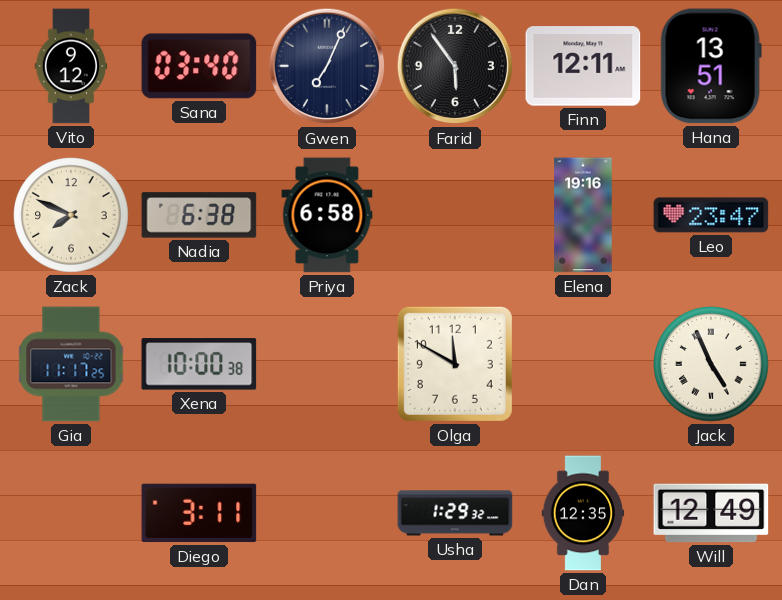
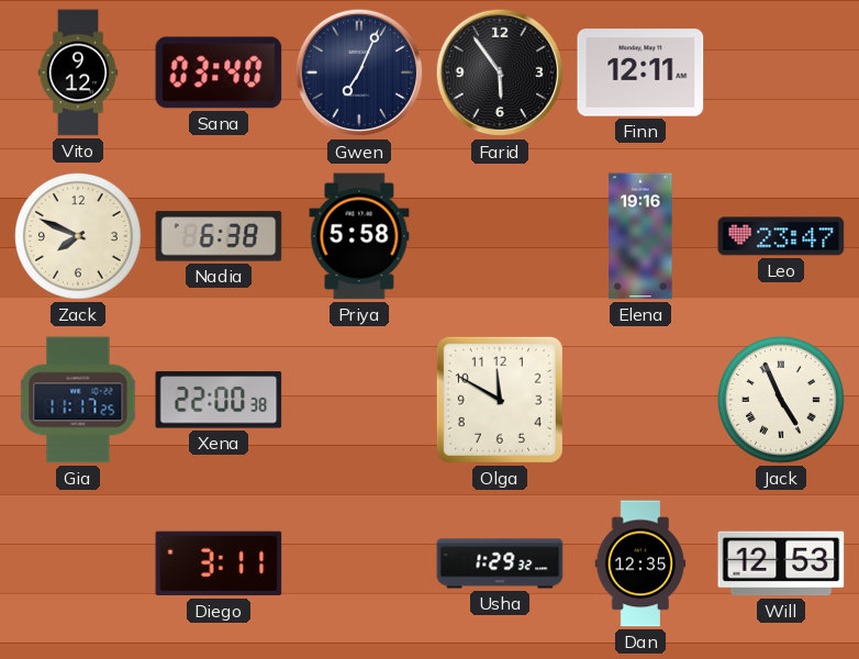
Hana: 13:51 -> none (711, 66)
Priya: 6:58 -> 5:58 (359, 236)
Xena: 10:00 -> 22:00 (219, 400)
Will: 12:49 -> 12:53 (781, 563)
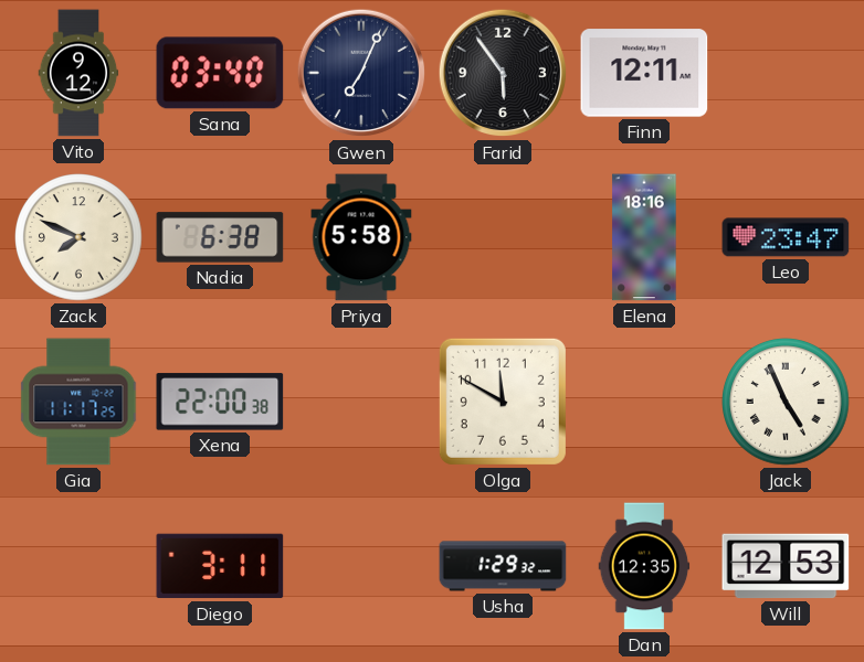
Elena: 19:16 -> 18:16 (644, 237)
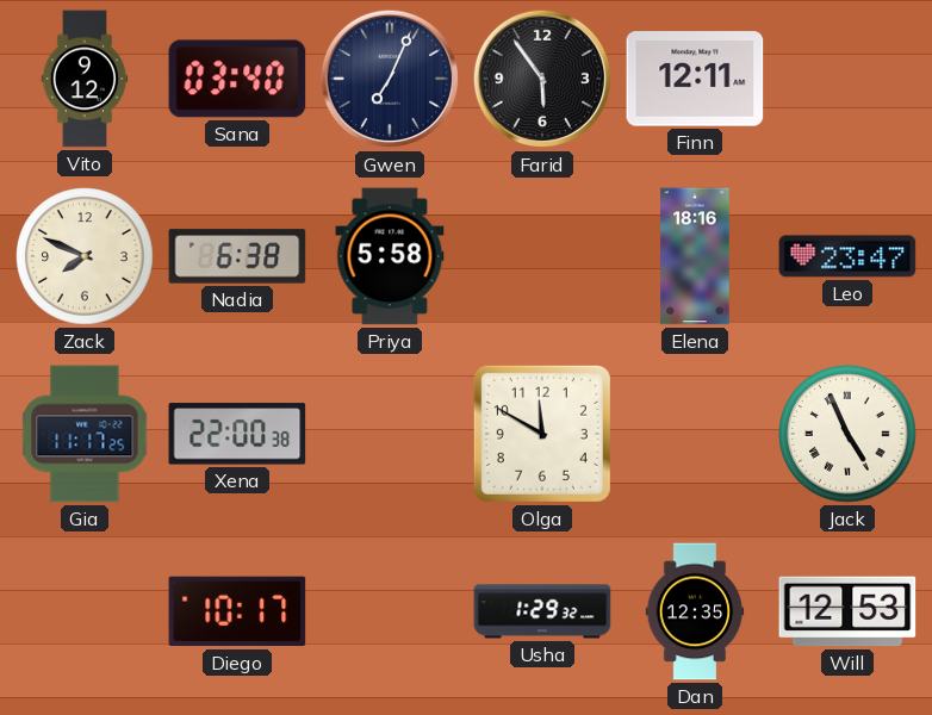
Diego: 3:11 -> 10:17 (237, 611)
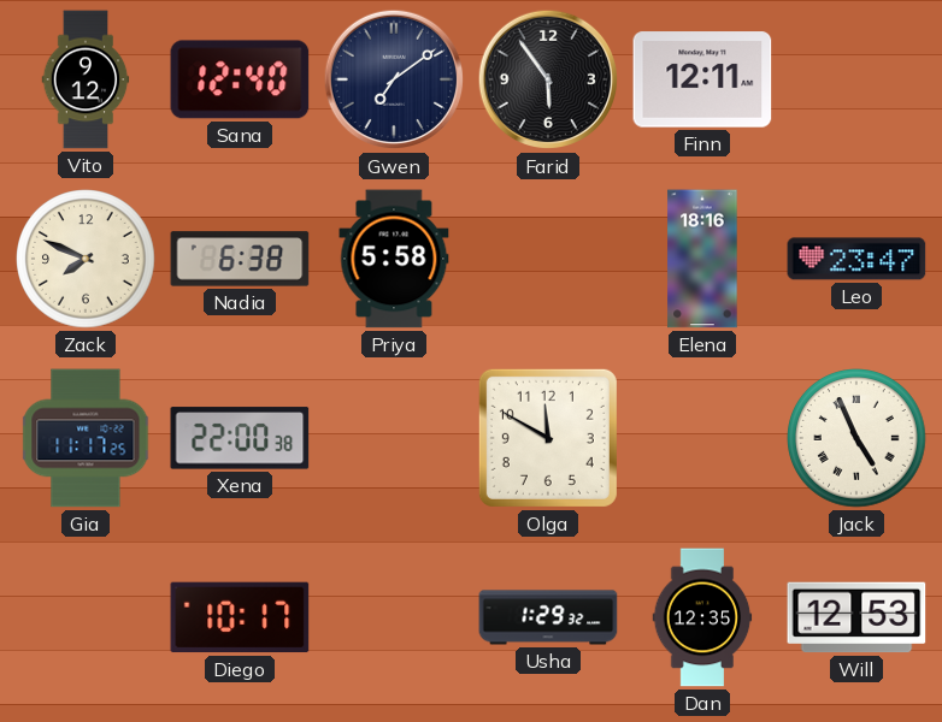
Sana: 03:40 -> 12:40 (240, 79)
Gwen: 7:04 -> 7:09 (394, 79)
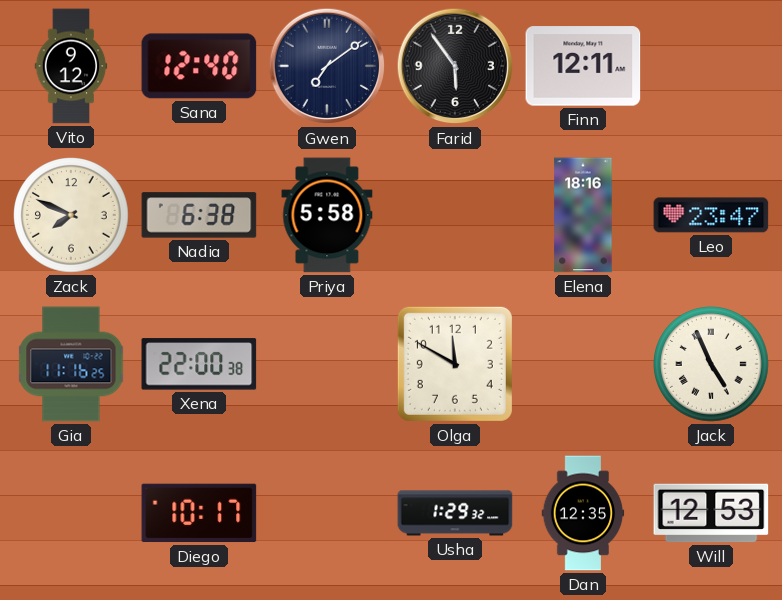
Gia: 11:17 -> 11:16 (71, 364)
